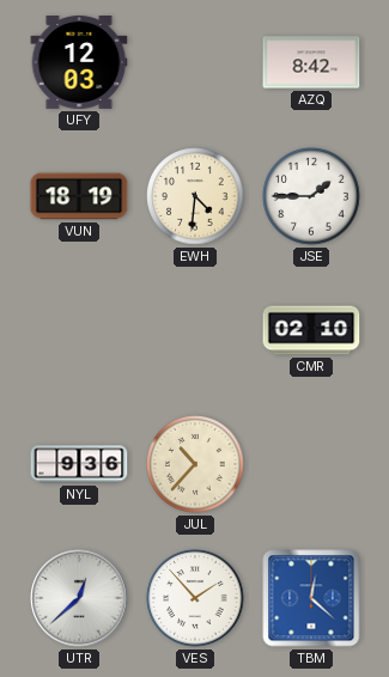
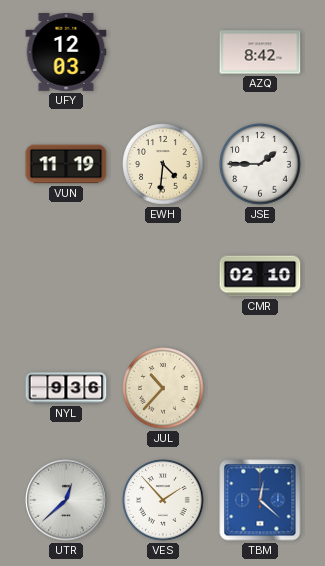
VUN: 18:19 -> 11:19 (66, 164)
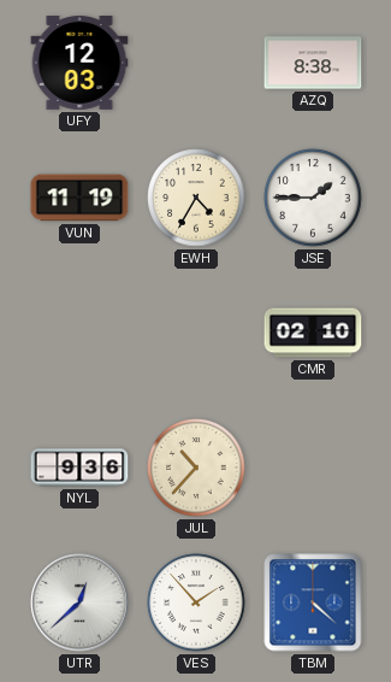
AZQ: 8:42 -> 8:38 (313, 63)
EWH: 4:31 -> 4:35 (196, 198)
TBM: 12:22 -> 4:22 (313, 602)
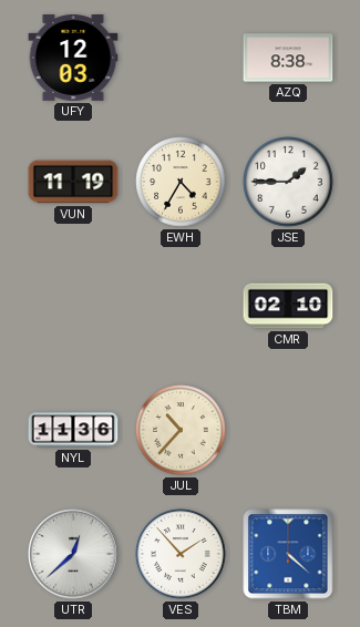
NYL: 9:36 -> 11:36 (73, 430)
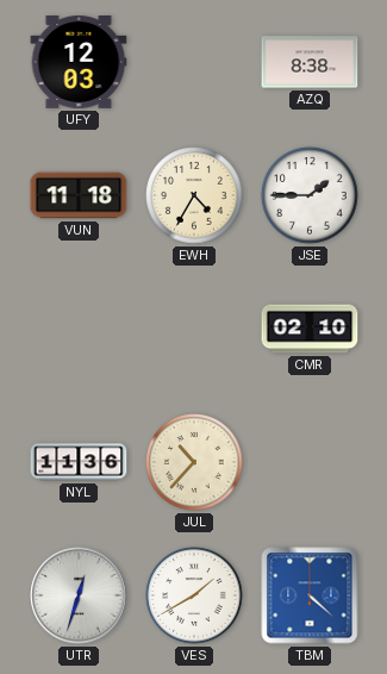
VUN: 11:19 -> 11:18 (79, 195)
UTR: 12:38 -> 12:33 (79, 595)
VES: 1:53 -> 1:40 (194, 595)
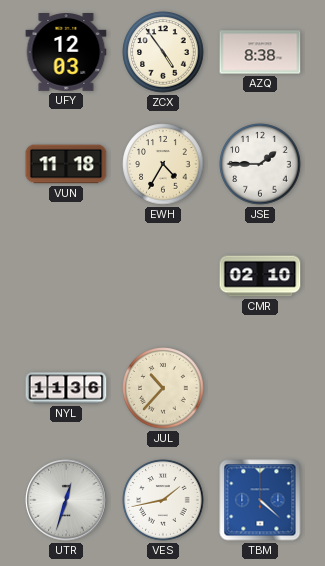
ZCX: none -> 4:54 (163, 52)
VES: 1:40 -> 1:43 (163, 500)
